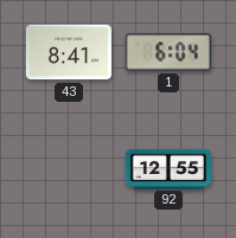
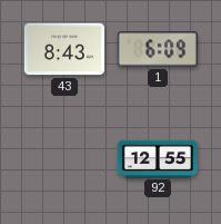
43: 8:41 -> 8:43 (64, 49)
1: 6:04 -> 6:09 (158, 49)
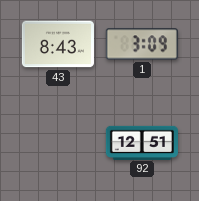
1: 6:09 -> 3:09 (142, 44)
92: 12:55 -> 12:51 (142, 142)
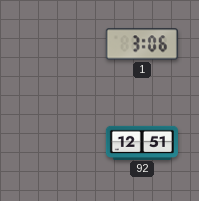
43: 8:43 -> none (58, 44)
1: 3:09 -> 3:06 (142, 44)
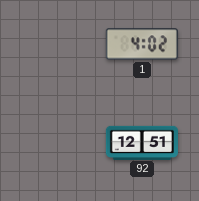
1: 3:06 -> 4:02 (142, 44)
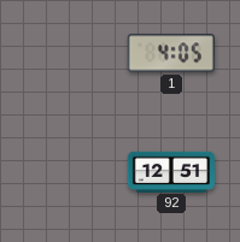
1: 4:02 -> 4:05 (171, 53)
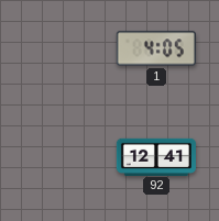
92: 12:51 -> 12:41 (156, 156)
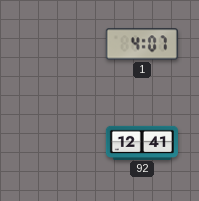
1: 4:05 -> 4:07 (142, 44)
